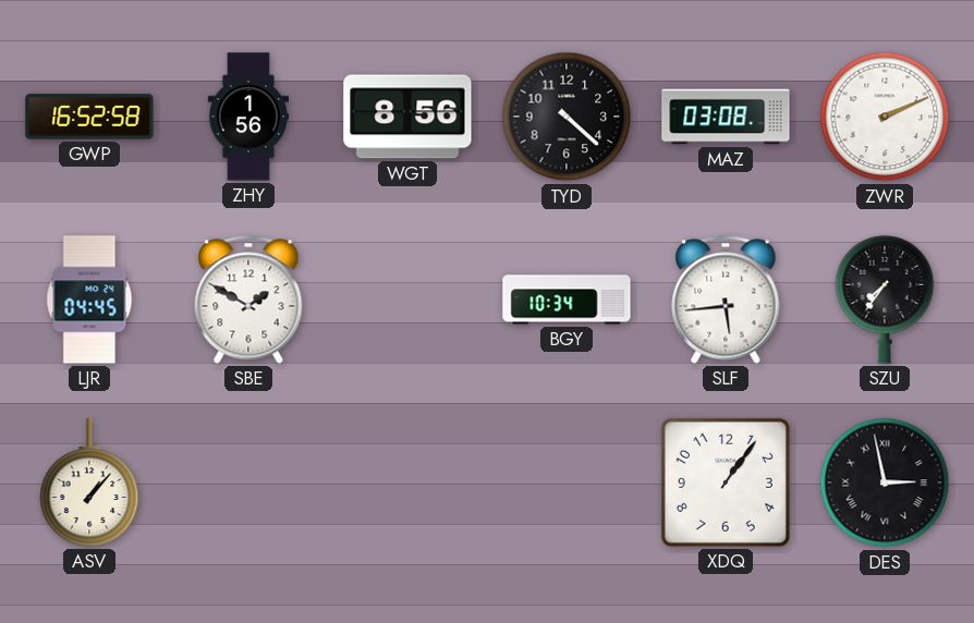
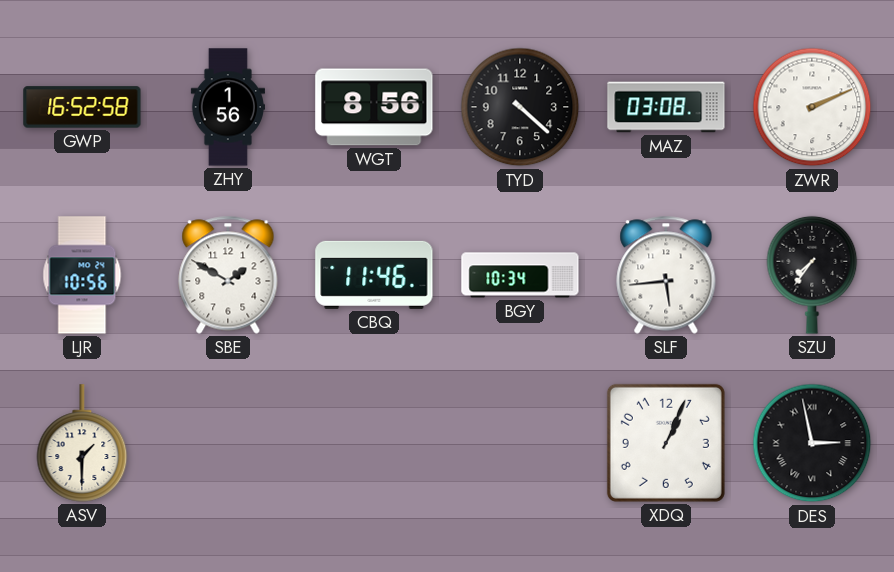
LJR: 04:45 -> 10:56 (82, 275)
CBQ: none -> 11:46 (374, 275)
ASV: 1:07 -> 1:30 (82, 443)
XDQ: 1:06 -> 1:04 (666, 443)
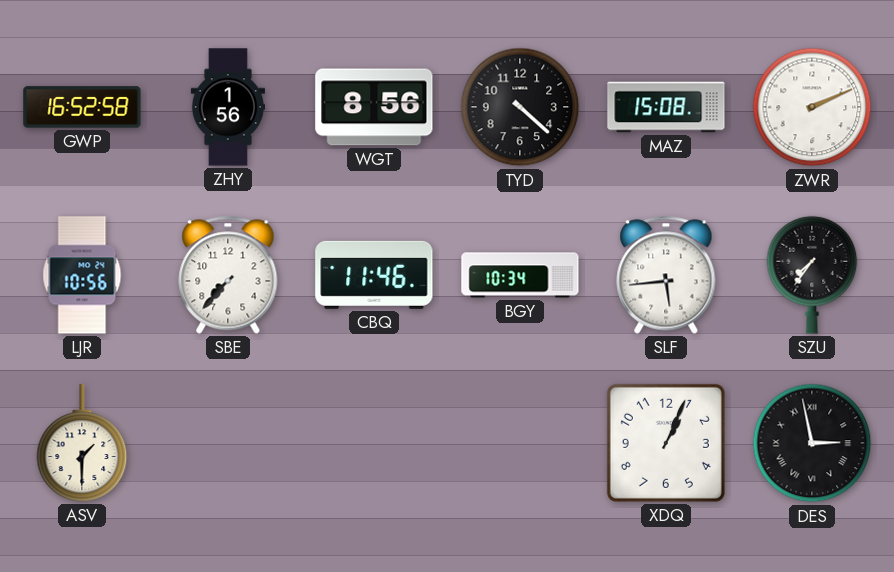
MAZ: 03:08 -> 15:08 (666, 107)
SBE: 1:50 -> 7:37 (228, 275)
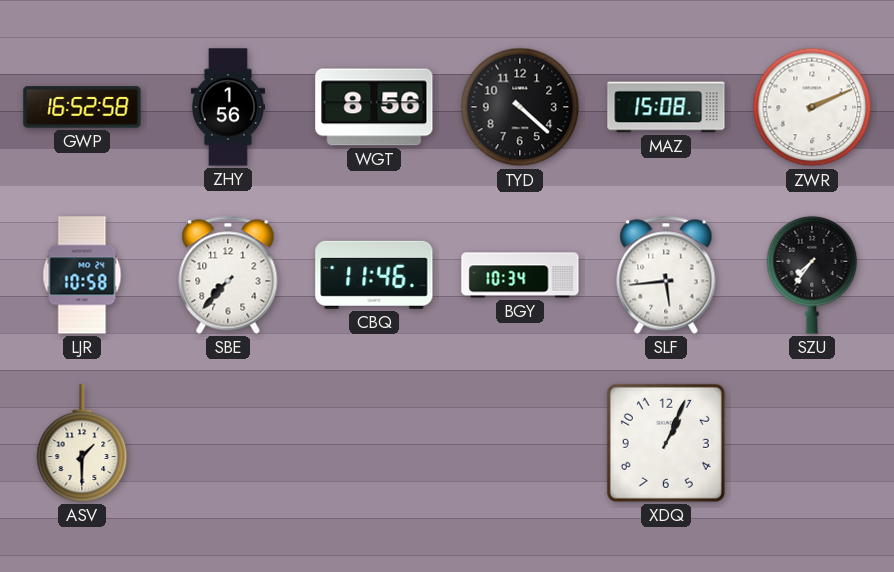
LJR: 10:56 -> 10:58 (82, 275)
DES: 2:58 -> none (812, 443)
